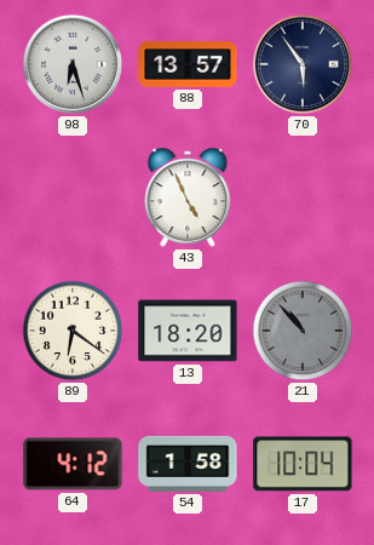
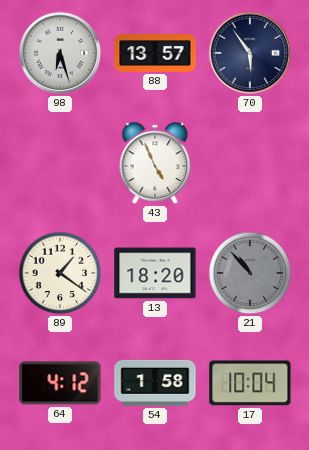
89: 6:21 -> 1:21 (60, 273)
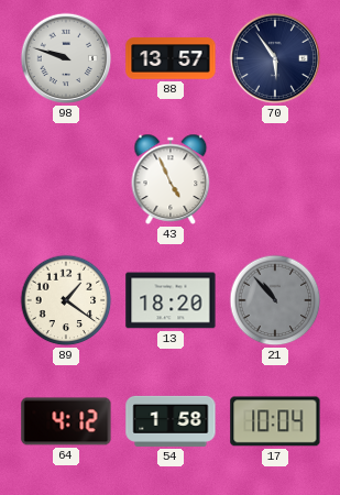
98: 6:27 -> 9:48 (66, 58)
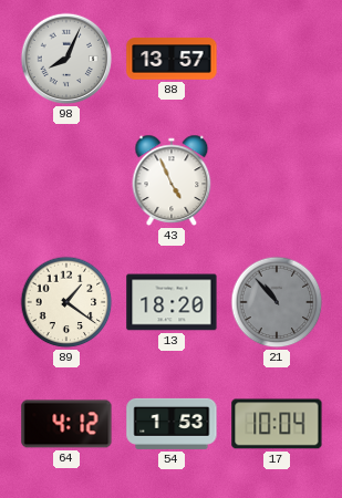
98: 9:48 -> 8:04 (66, 59)
70: 5:54 -> none (275, 58)
54: 1:58 -> 1:53 (172, 424)
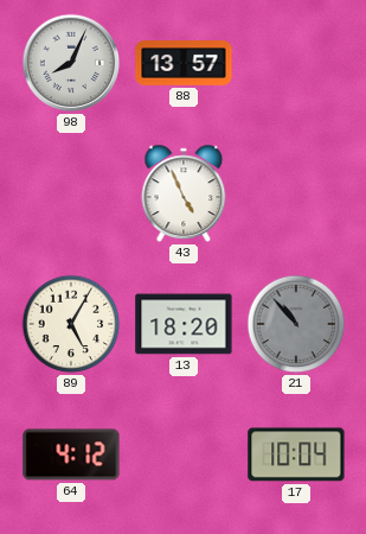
89: 1:21 -> 5:05 (71, 324)
54: 1:53 -> none (172, 424)
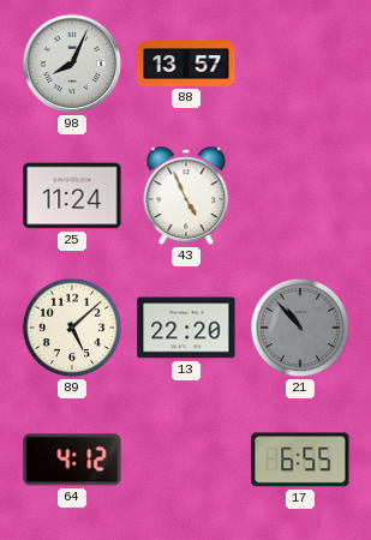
25: none -> 11:24 (72, 196)
89: 5:05 -> 5:08 (72, 328)
13: 18:20 -> 22:20 (186, 328)
17: 10:04 -> 6:55 (300, 460)
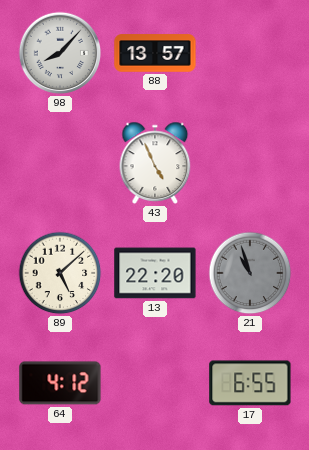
98: 8:04 -> 8:07 (60, 53)
25: 11:24 -> none (72, 196)
21: 10:53 -> 10:57 (250, 273)
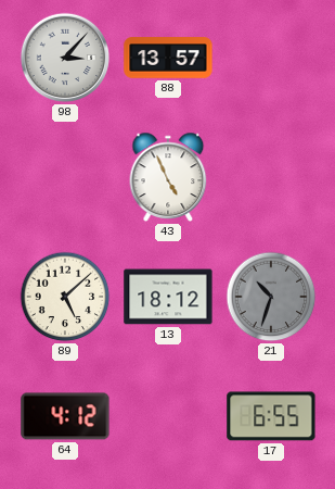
98: 8:07 -> 3:07 (65, 58)
13: 22:20 -> 18:12 (168, 297)
21: 10:57 -> 10:33 (271, 297)
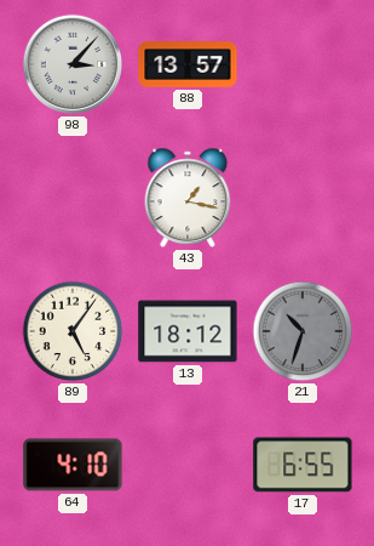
43: 4:56 -> 1:17 (188, 198)
89: 5:08 -> 5:06 (73, 331)
64: 4:12 -> 4:10 (73, 465)
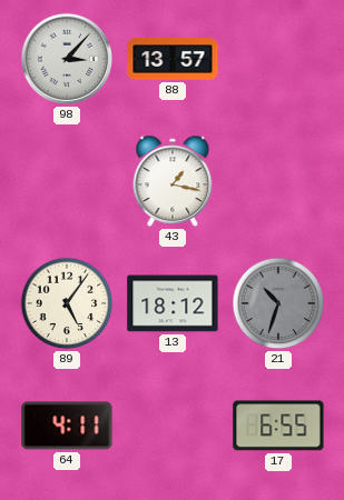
64: 4:10 -> 4:11 (67, 426)
